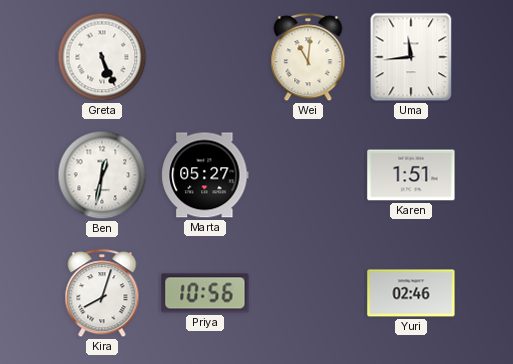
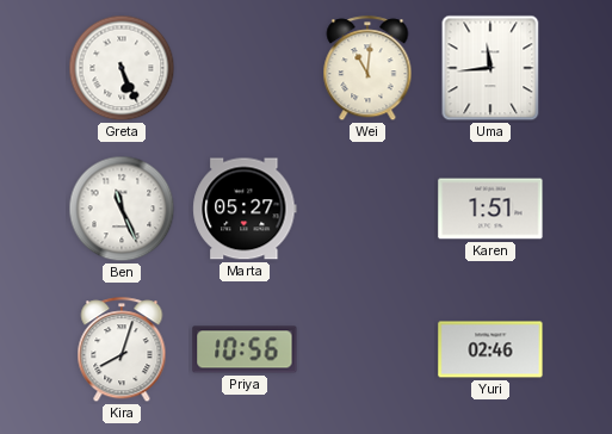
Ben: 12:32 -> 11:26 (122, 209)
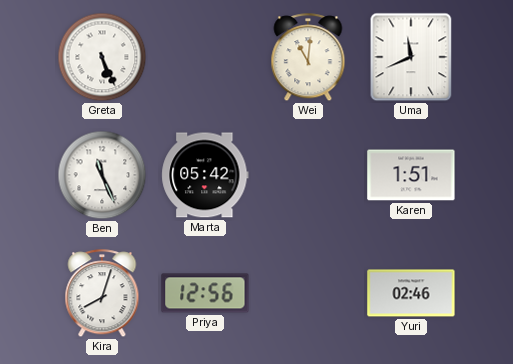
Uma: 11:44 -> 11:41 (411, 57)
Marta: 05:27 -> 05:42 (205, 175)
Priya: 10:56 -> 12:56 (205, 293)
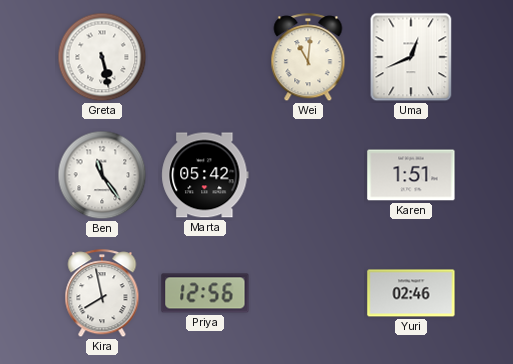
Greta: 5:26 -> 5:28 (102, 57)
Uma: 11:41 -> 12:41 (411, 57)
Ben: 11:26 -> 11:24 (102, 175)
Kira: 8:03 -> 7:58 (102, 294)
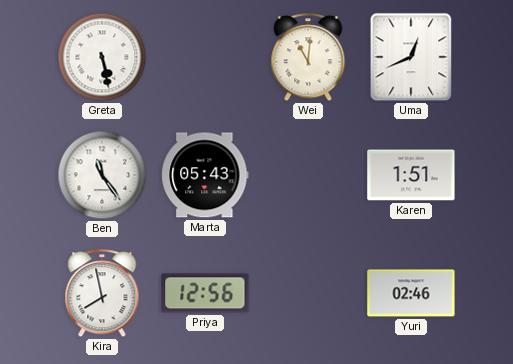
Marta: 05:42 -> 05:43 (205, 175)
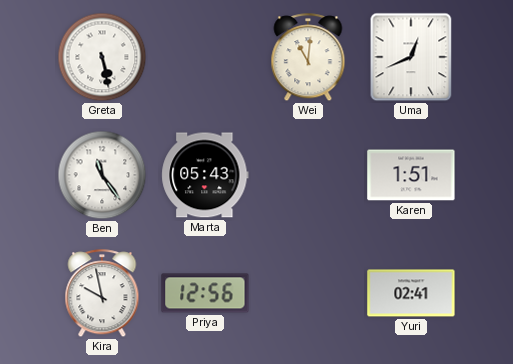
Kira: 7:58 -> 9:58 (102, 294)
Yuri: 02:46 -> 02:41 (411, 293)
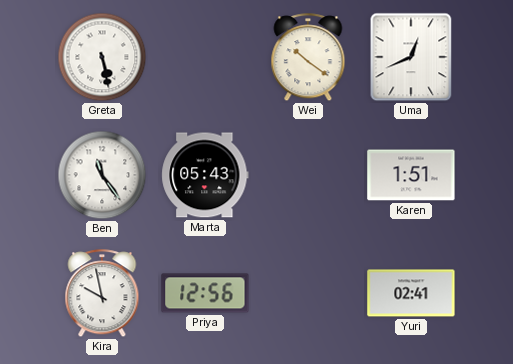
Wei: 11:01 -> 10:21 (308, 58)
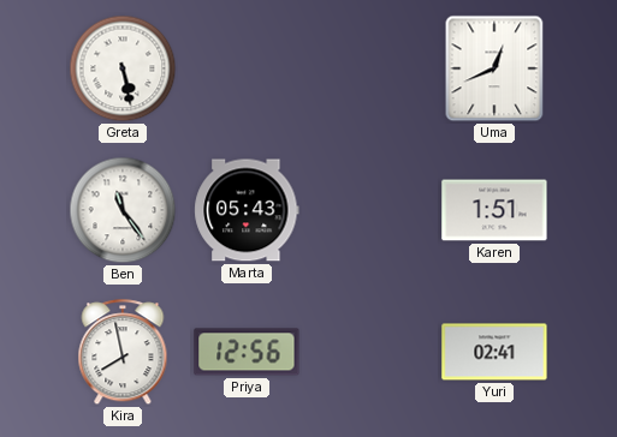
Wei: 10:21 -> none (308, 58)
Kira: 9:58 -> 7:58 (123, 353)
